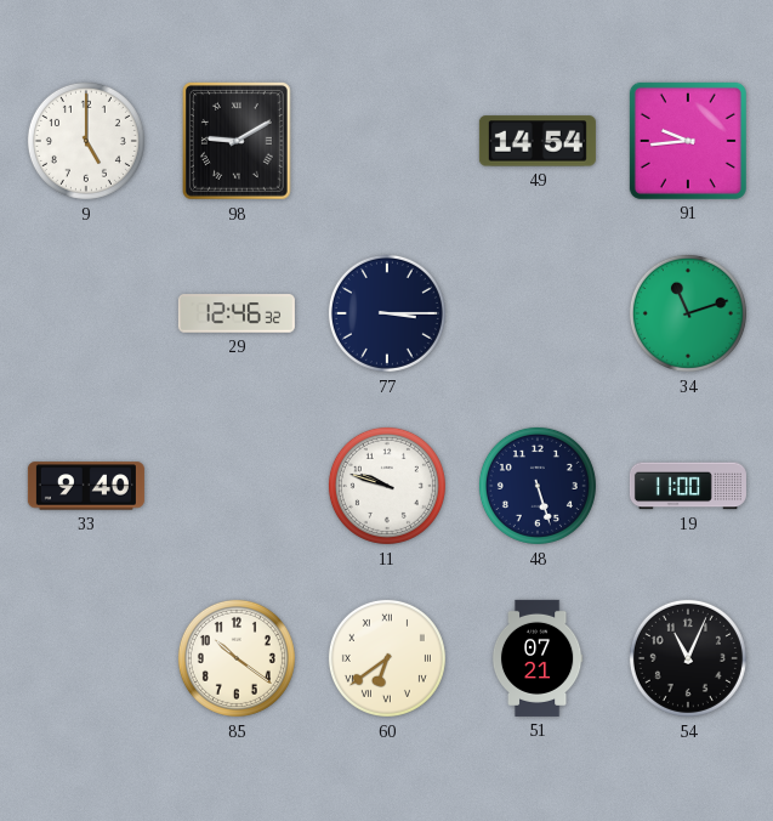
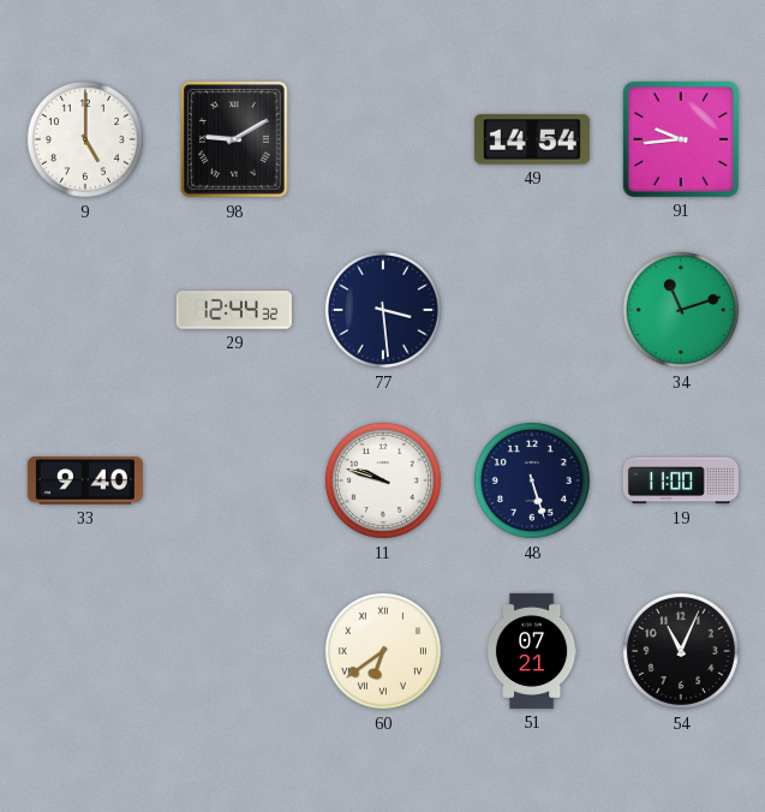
29: 12:46 -> 12:44 (234, 310)
77: 3:15 -> 3:29 (383, 310)
85: 10:21 -> none (237, 658)
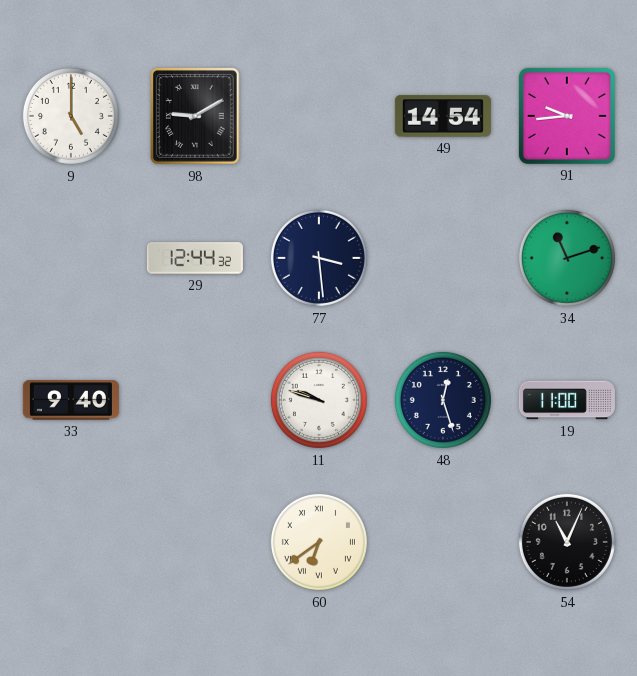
48: 5:27 -> 12:27 (443, 400)
51: 07:21 -> none (532, 651)
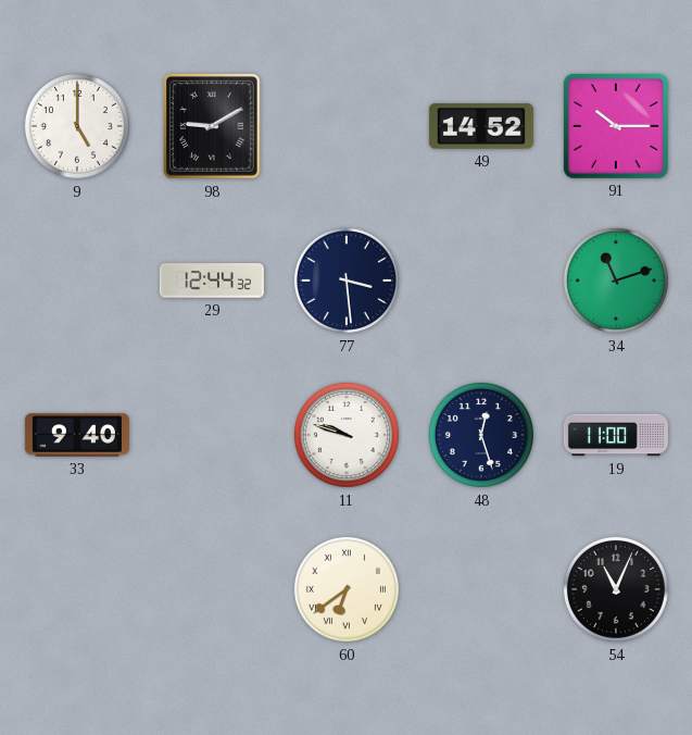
49: 14:54 -> 14:52 (481, 126)
91: 9:44 -> 10:15 (616, 126)
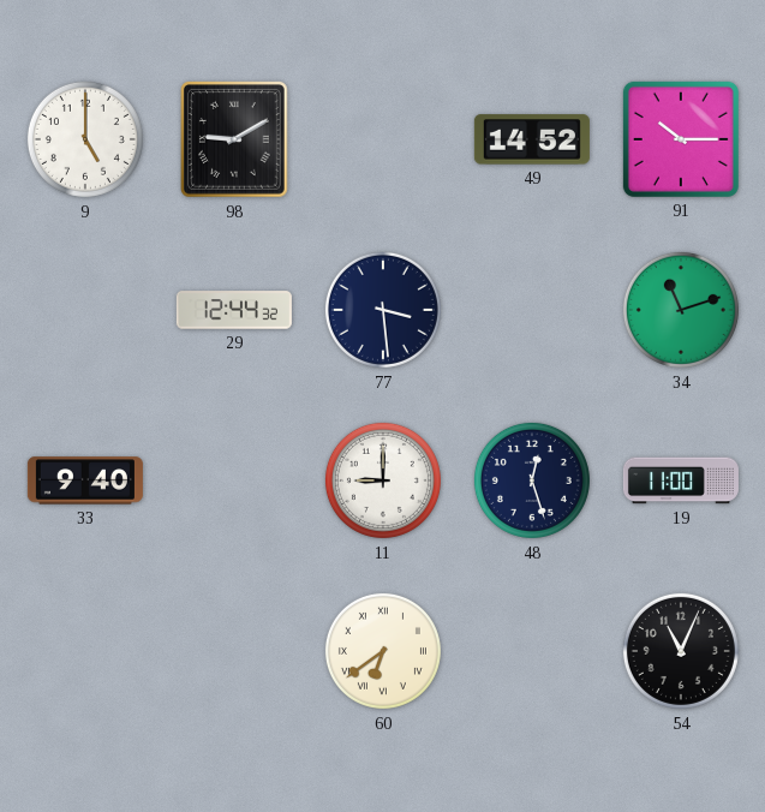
11: 9:48 -> 9:00 (383, 480)
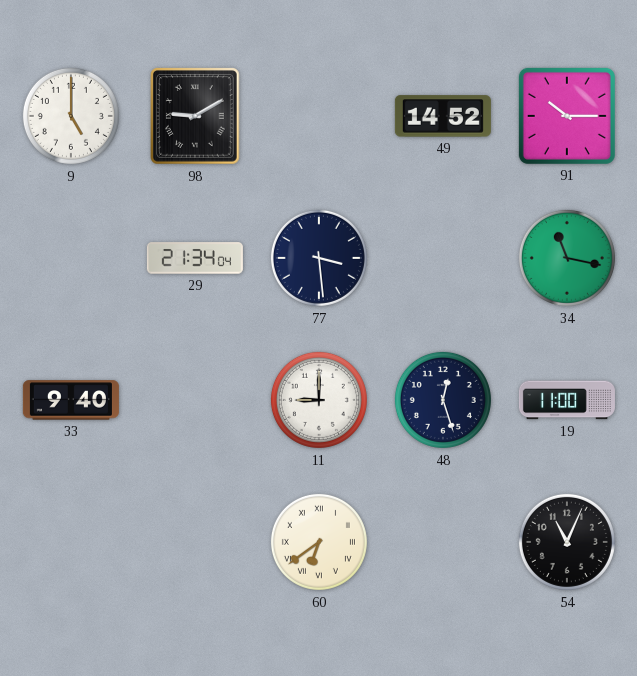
29: 12:44 -> 21:34 (195, 258)
34: 11:12 -> 11:17 (567, 258)
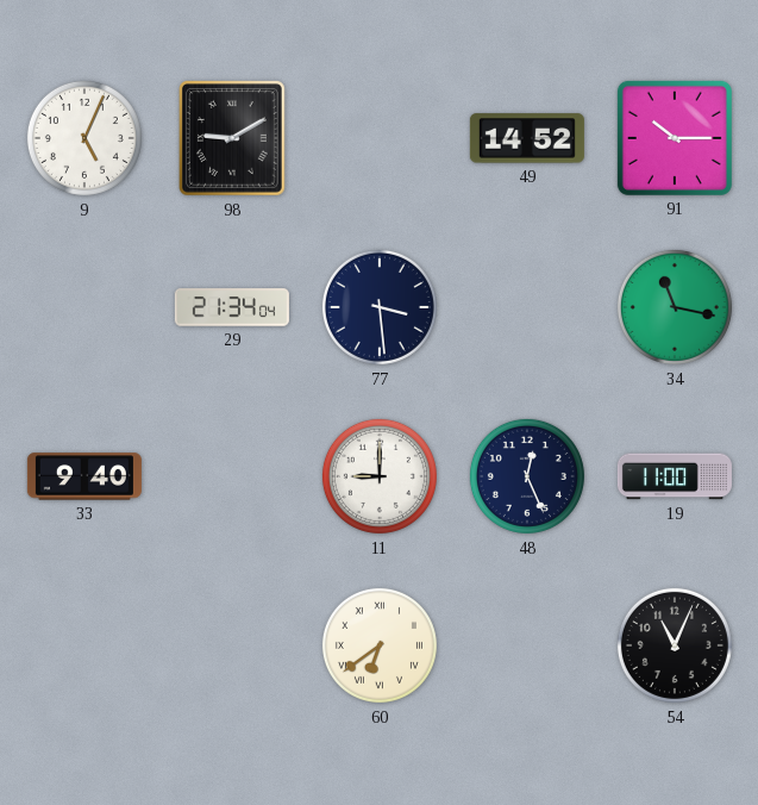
9: 5:00 -> 5:04 (84, 138)
48: 12:27 -> 12:26 (527, 476)
